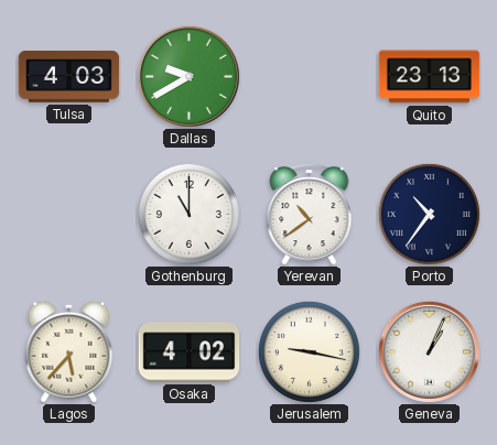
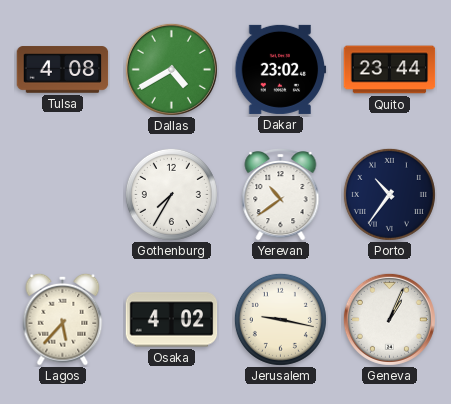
Tulsa: 4:03 -> 4:08 (63, 70)
Dallas: 9:40 -> 4:40 (171, 69)
Dakar: none -> 23:02 (281, 69)
Quito: 23:13 -> 23:44 (390, 70)
Gothenburg: 11:00 -> 7:35 (171, 194)
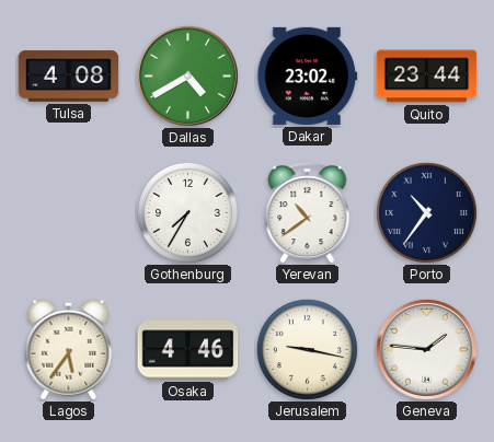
Lagos: 5:37 -> 5:36 (69, 349)
Osaka: 4:02 -> 4:46 (188, 350)
Geneva: 1:04 -> 1:46 (426, 349)
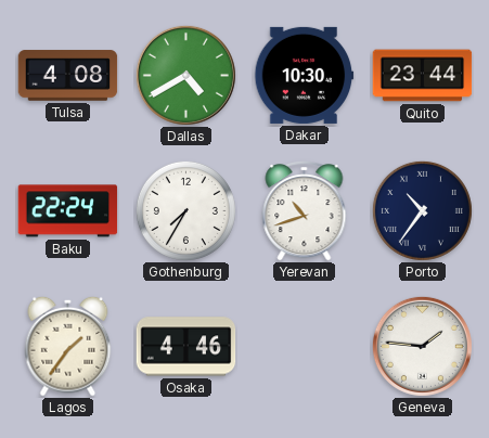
Dakar: 23:02 -> 10:30 (305, 75)
Baku: none -> 22:24 (68, 211)
Yerevan: 10:39 -> 10:42 (305, 211)
Lagos: 5:36 -> 1:36 (68, 346)
Jerusalem: 9:17 -> none (307, 349)
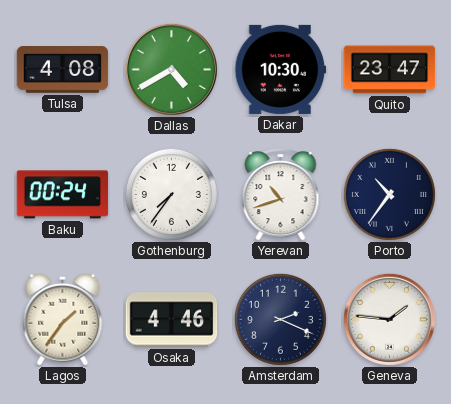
Quito: 23:44 -> 23:47 (390, 70)
Baku: 22:24 -> 00:24 (63, 195)
Gothenburg: 7:35 -> 7:36 (171, 194)
Amsterdam: none -> 2:19 (280, 319)
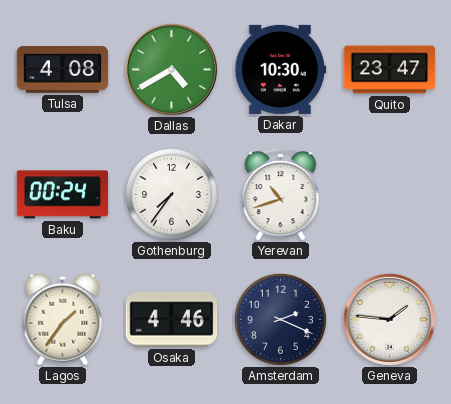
Porto: 10:36 -> none (389, 194)
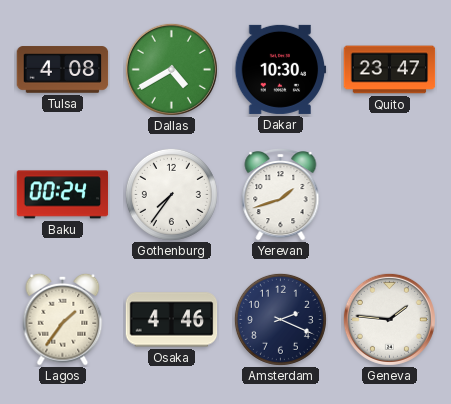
Yerevan: 10:42 -> 1:42 (281, 195)
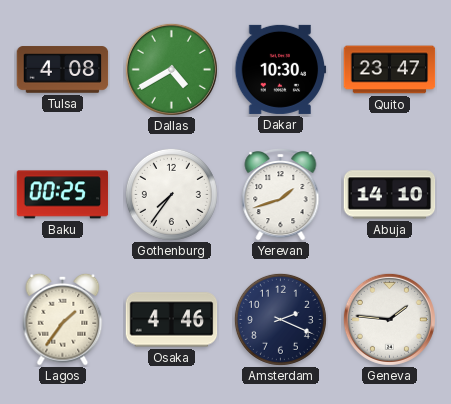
Baku: 00:24 -> 00:25 (63, 195)
Abuja: none -> 14:10 (390, 195)
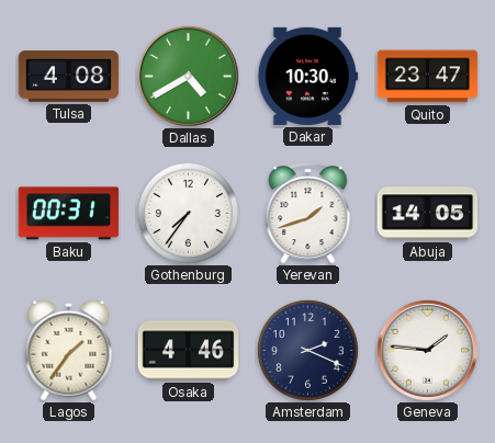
Baku: 00:25 -> 00:31 (69, 214)
Abuja: 14:10 -> 14:05 (428, 214)
